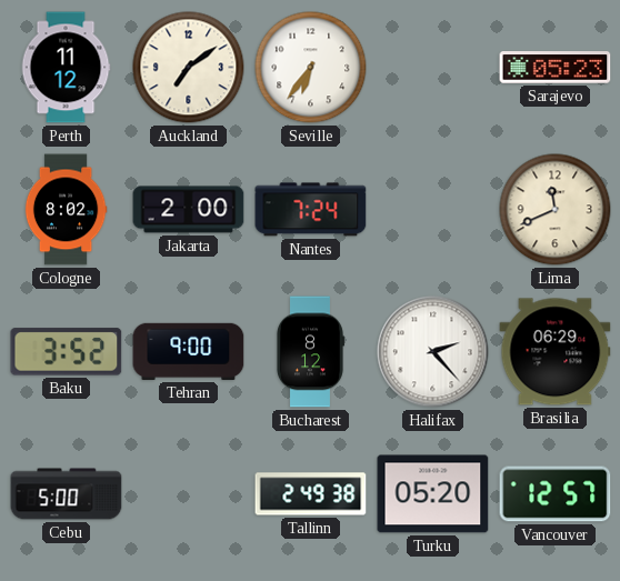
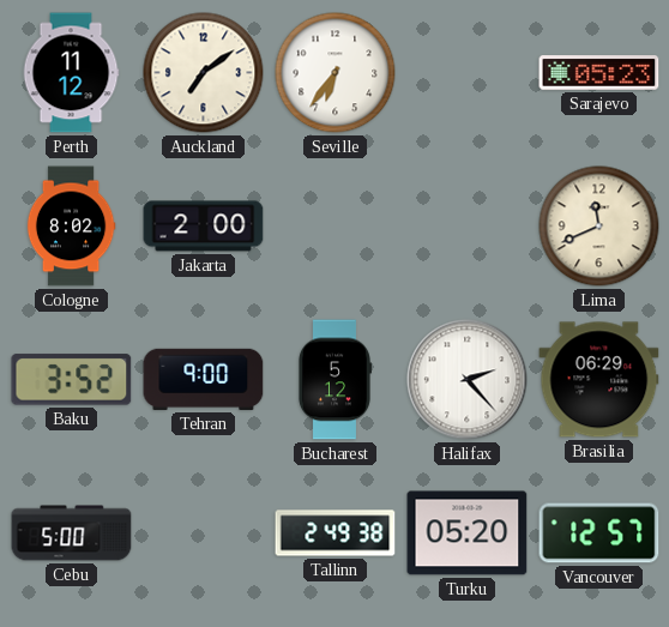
Nantes: 7:24 -> none (311, 210)
Bucharest: 8:12 -> 5:12 (334, 380)
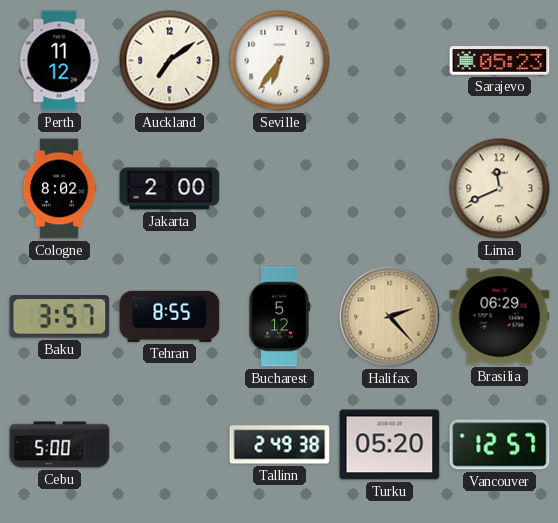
Baku: 3:52 -> 3:57 (60, 317)
Tehran: 9:00 -> 8:55 (170, 316)
Halifax dial: white -> champagne (390, 317)
